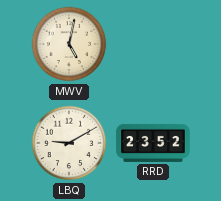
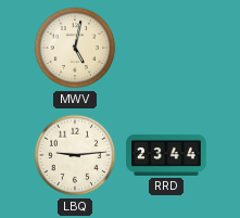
LBQ: 9:10 -> 9:14 (75, 155)
RRD: 23:52 -> 23:44 (166, 155)
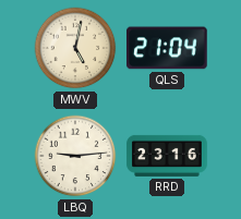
QLS: none -> 21:04 (168, 48)
RRD: 23:44 -> 23:16 (167, 156)
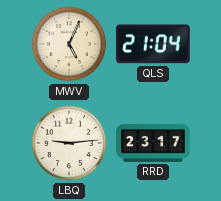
MWV: 5:02 -> 5:04 (69, 44)
RRD: 23:16 -> 23:17 (153, 143)
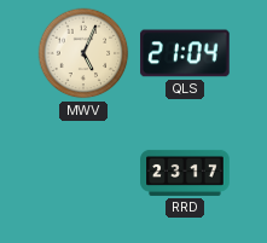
LBQ: 9:14 -> none (69, 143)
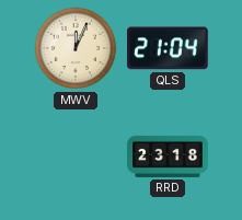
MWV: 5:04 -> 12:04 (76, 48)
RRD: 23:17 -> 23:18 (168, 157)
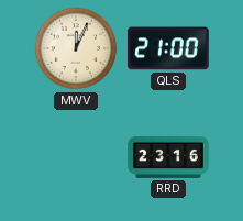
QLS: 21:04 -> 21:00 (169, 48)
RRD: 23:18 -> 23:16 (168, 157)
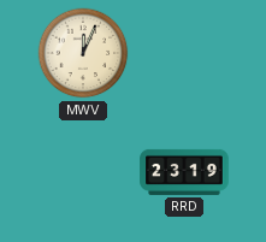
QLS: 21:00 -> none (169, 48)
RRD: 23:16 -> 23:19 (184, 172)
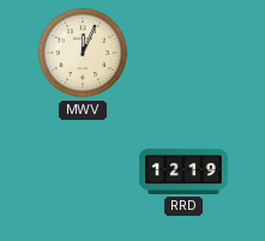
RRD: 23:19 -> 12:19 (183, 171)
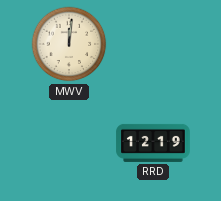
MWV: 12:04 -> 12:01 (69, 44)
